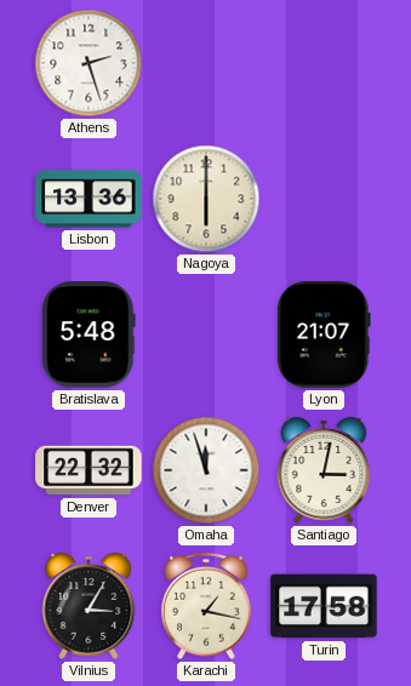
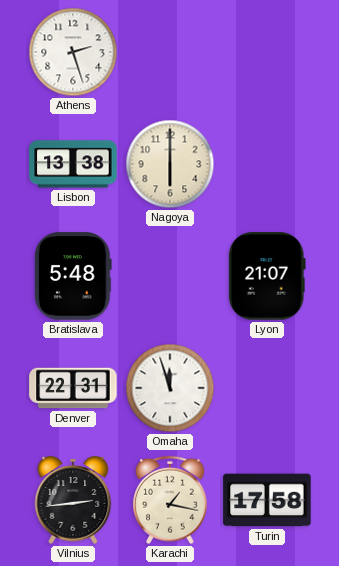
Lisbon: 13:36 -> 13:38 (73, 164)
Denver: 22:32 -> 22:31 (73, 388)
Santiago: 3:02 -> none (324, 470)
Vilnius: 3:05 -> 2:44 (73, 500)
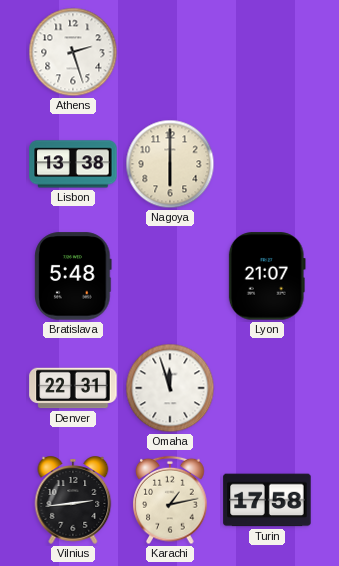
Karachi: 1:17 -> 1:13 (170, 500)
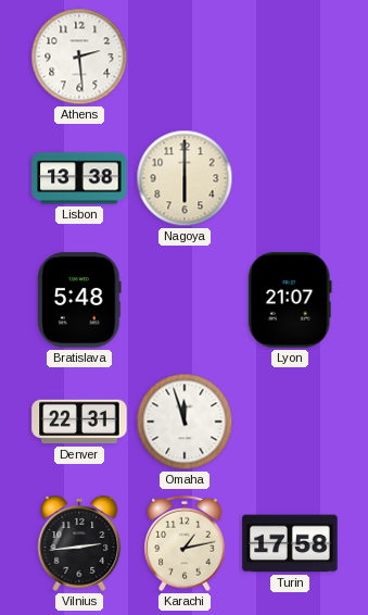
Athens: 2:27 -> 2:29 (79, 57)
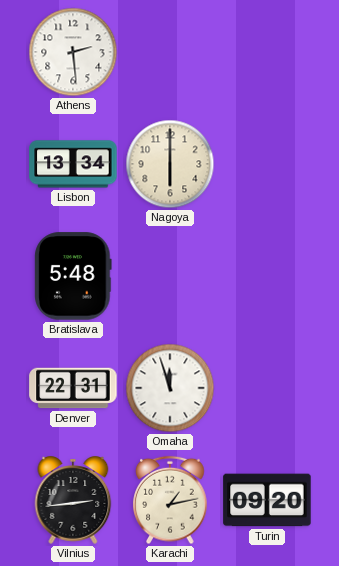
Lisbon: 13:38 -> 13:34 (73, 164)
Lyon: 21:07 -> none (290, 300)
Turin: 17:58 -> 09:20 (267, 500)
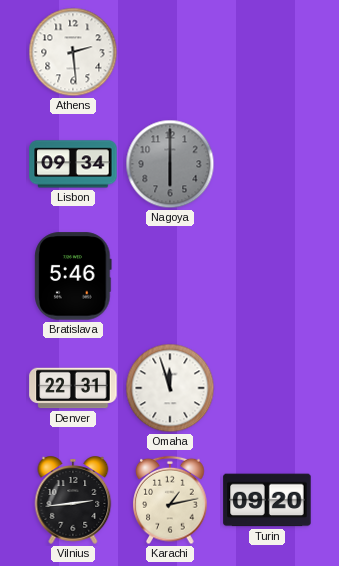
Lisbon: 13:34 -> 09:34 (73, 164)
Nagoya dial: cream -> grey (170, 164)
Bratislava: 5:48 -> 5:46 (73, 276)
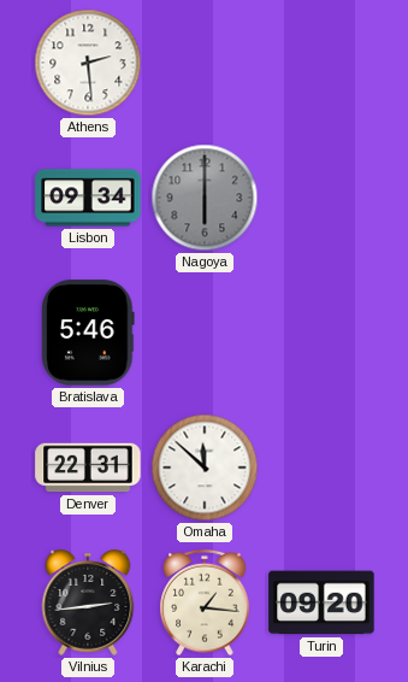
Omaha: 11:57 -> 11:52 (205, 468)
Karachi: 1:13 -> 1:16 (205, 602)
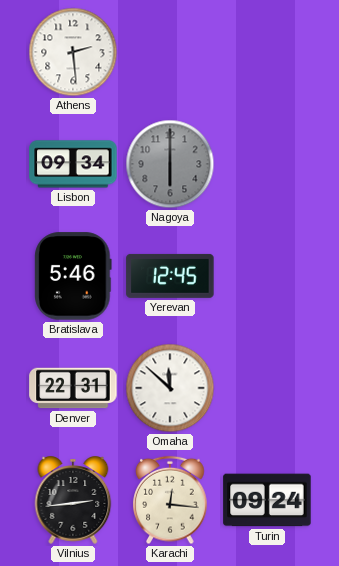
Yerevan: none -> 12:45 (170, 276)
Karachi: 1:16 -> 12:16 (170, 500)
Turin: 09:20 -> 09:24 (267, 500)
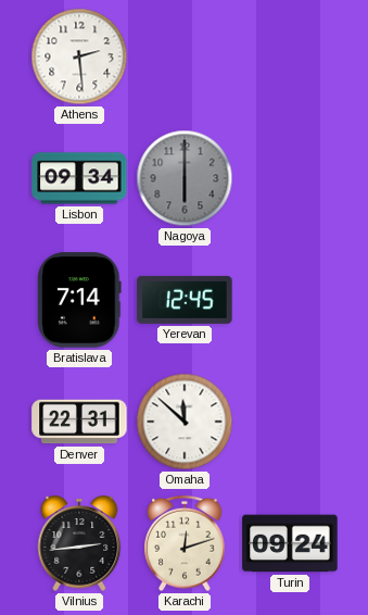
Bratislava: 5:46 -> 7:14 (79, 300)
Karachi: 12:16 -> 12:12 (185, 543)
